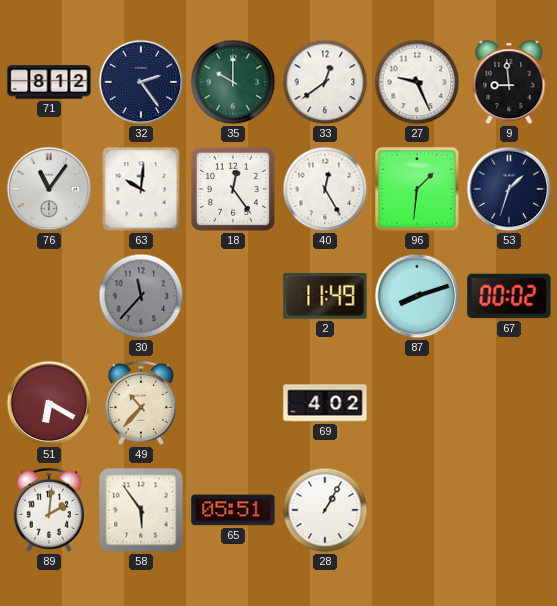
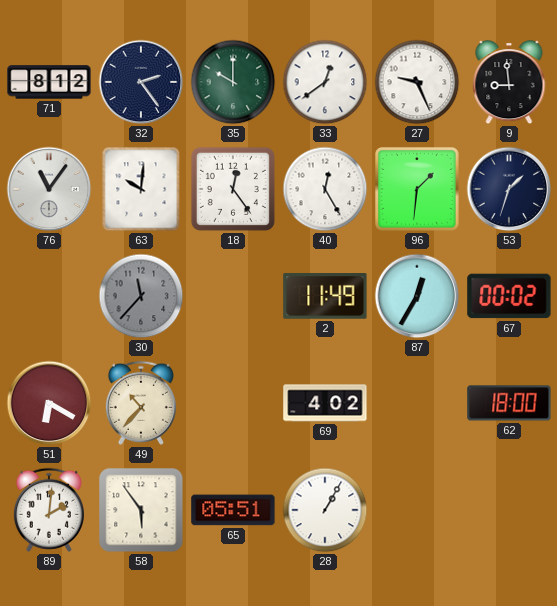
87: 8:12 -> 12:35 (417, 296)
62: none -> 18:00 (509, 403)
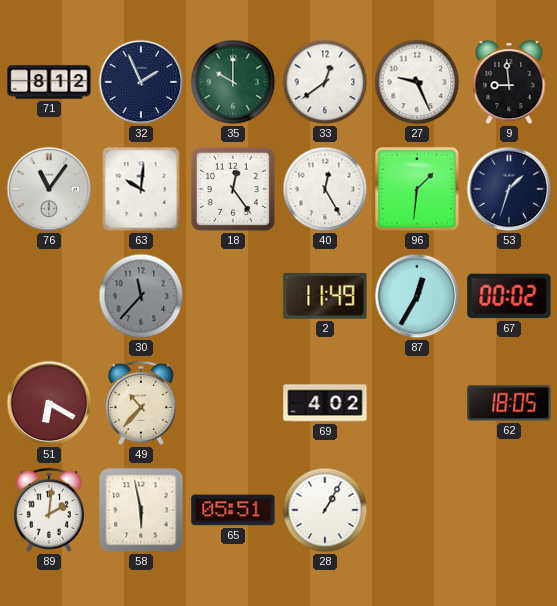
32: 2:24 -> 1:56 (141, 82)
62: 18:00 -> 18:05 (509, 403)
58: 5:54 -> 5:58 (141, 510)
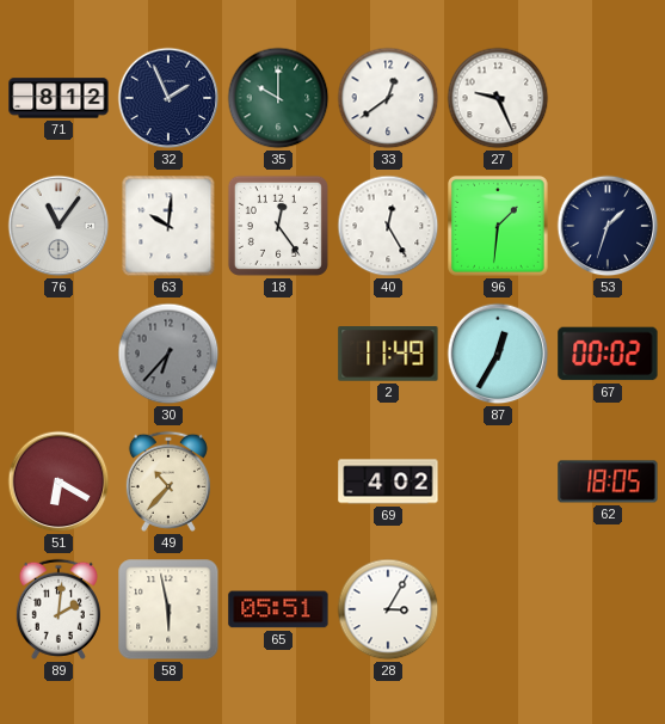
9: 8:59 -> none (509, 83)
30: 11:37 -> 6:37 (168, 354)
28: 1:05 -> 3:05 (388, 609)
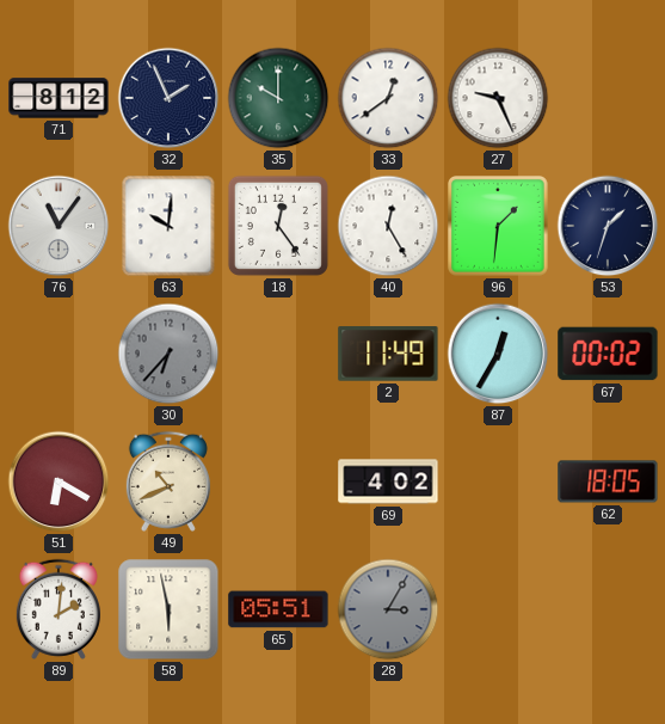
49: 10:37 -> 10:41 (168, 481)
28 dial: white -> grey (388, 609)
